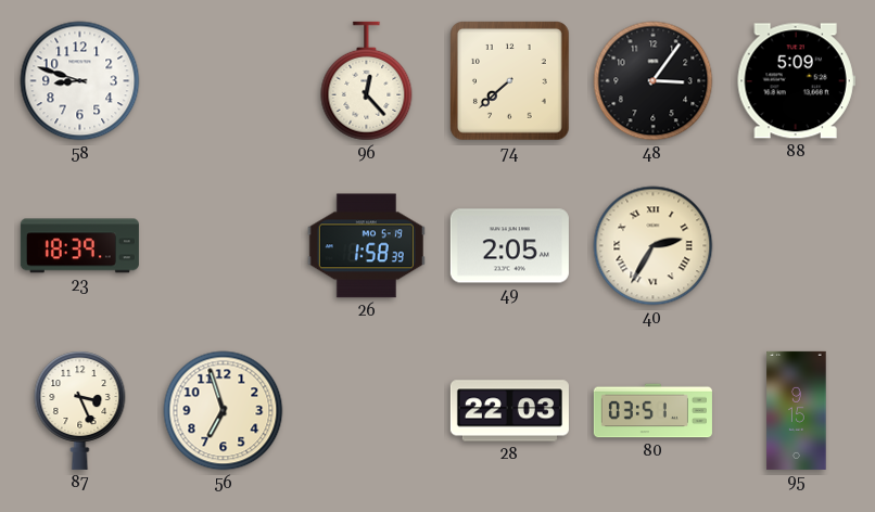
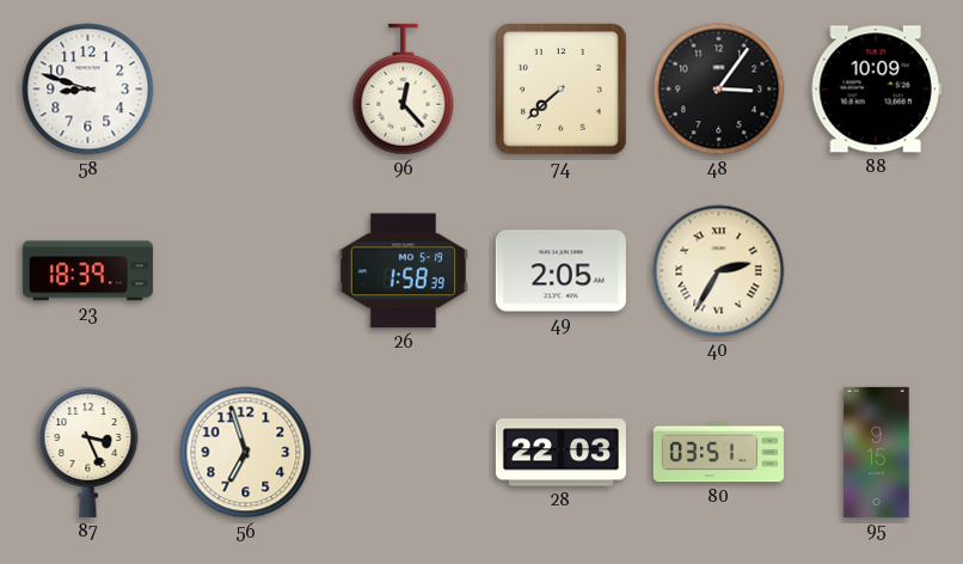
88: 5:09 -> 10:09 (876, 90)
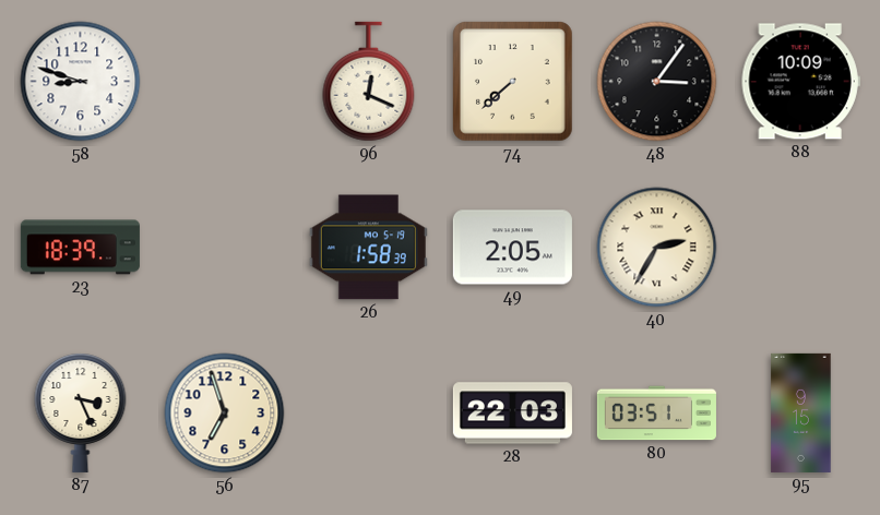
96: 12:23 -> 12:19 (369, 82)
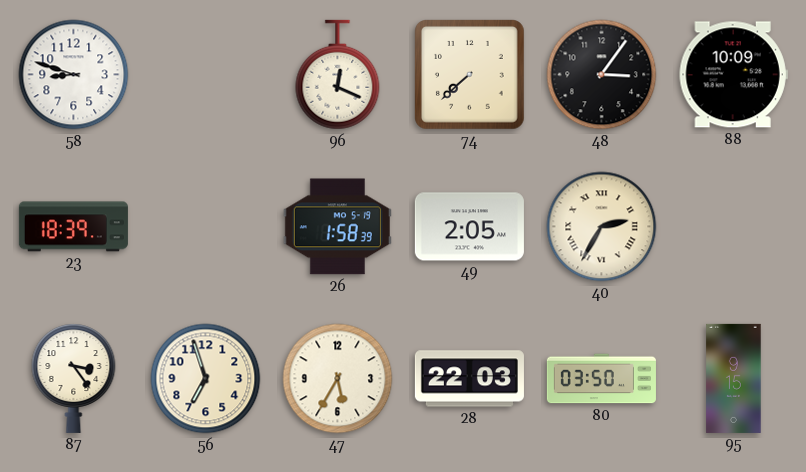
87: 3:26 -> 3:24 (74, 378)
47: none -> 5:35 (338, 379)
80: 03:51 -> 03:50 (601, 379)
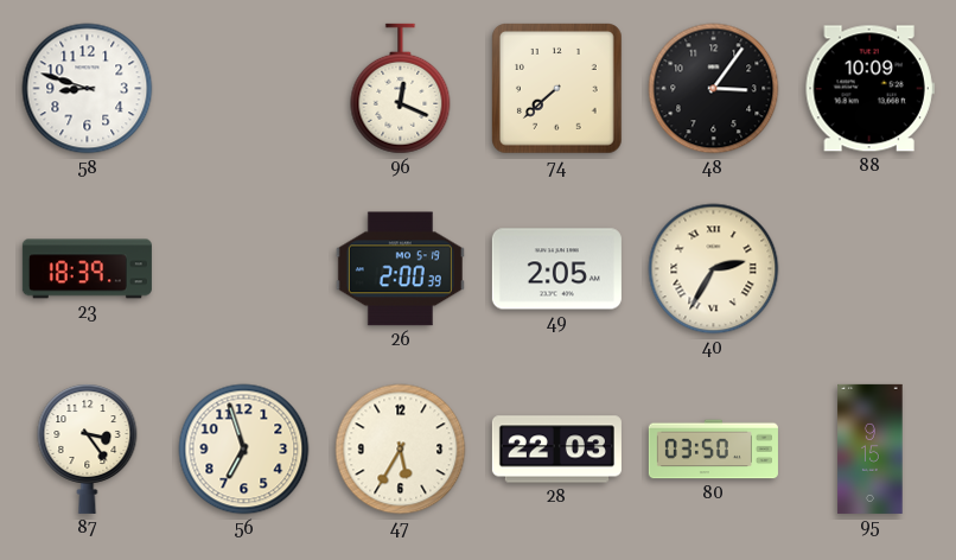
26: 1:58 -> 2:00 (400, 269)
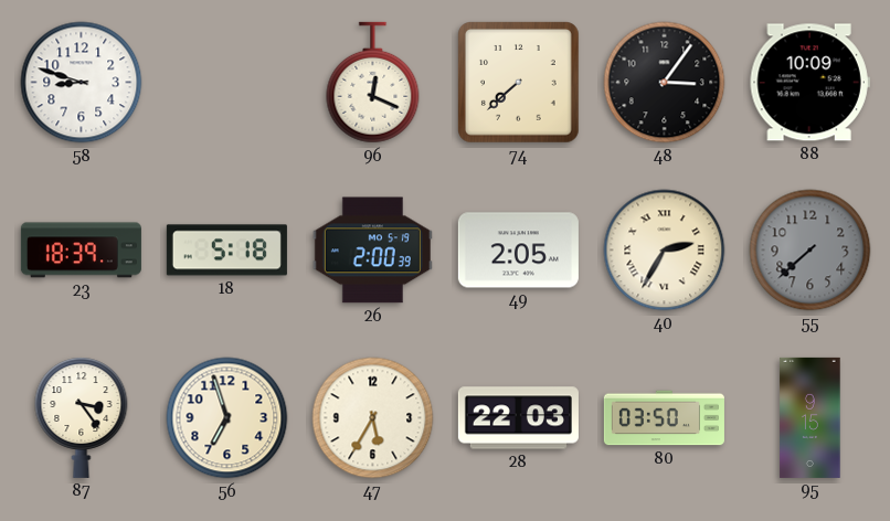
18: none -> 5:18 (226, 251)
55: none -> 7:38 (810, 251)
